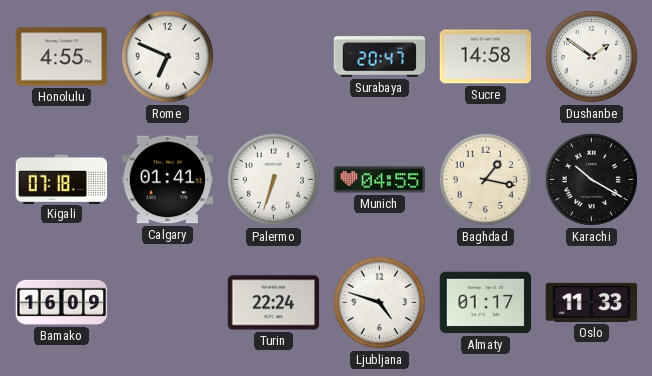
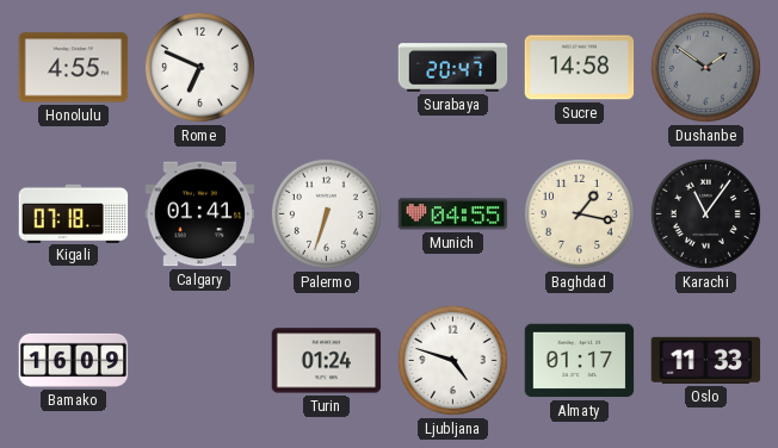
Dushanbe dial: white -> grey (705, 67)
Karachi: 10:20 -> 11:06 (705, 213)
Turin: 22:24 -> 01:24 (327, 361)
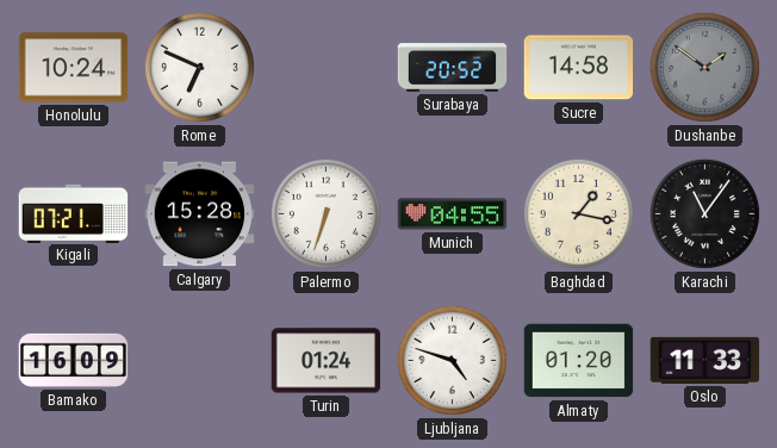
Honolulu: 4:55 -> 10:24 (74, 68)
Surabaya: 20:47 -> 20:52 (453, 68)
Kigali: 07:18 -> 07:21 (74, 213)
Calgary: 01:41 -> 15:28 (200, 214)
Almaty: 01:17 -> 01:20 (579, 361)
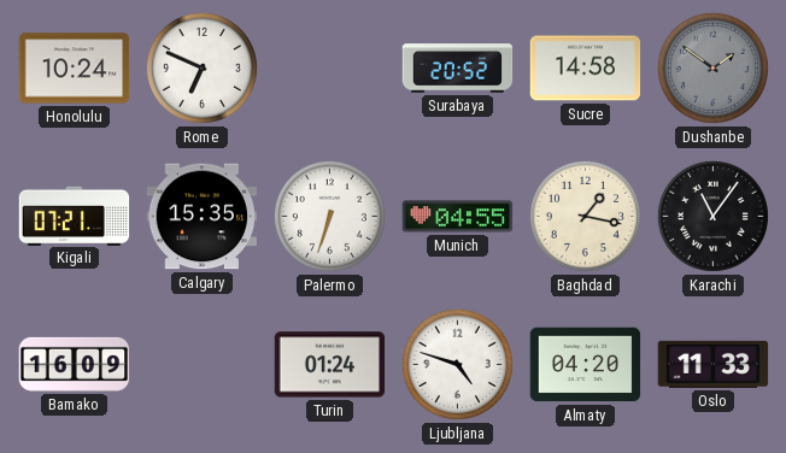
Calgary: 15:28 -> 15:35 (203, 217)
Almaty: 01:20 -> 04:20 (586, 365)
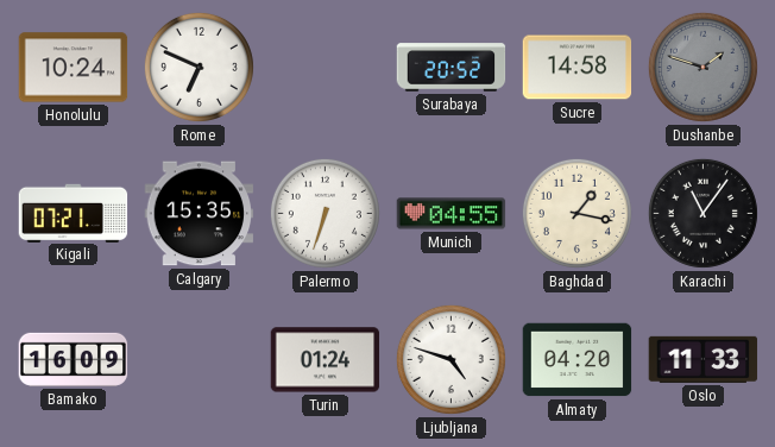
Dushanbe: 1:51 -> 1:48 (702, 67)
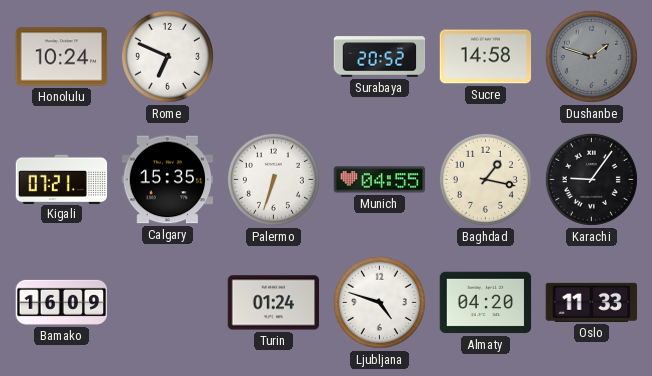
Karachi: 11:06 -> 9:06 (591, 179)
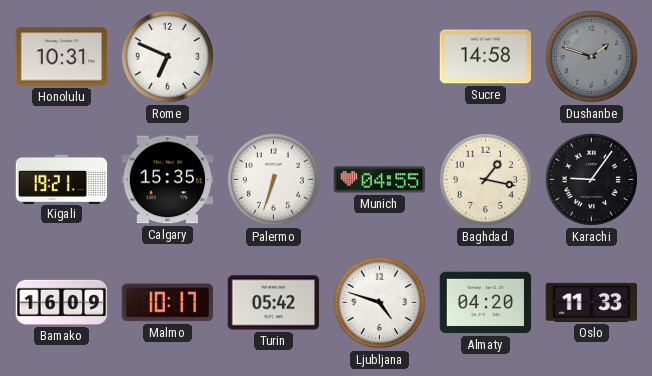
Honolulu: 10:24 -> 10:31 (62, 57)
Surabaya: 20:52 -> none (380, 57)
Kigali: 07:21 -> 19:21 (62, 179)
Malmo: none -> 10:17 (168, 303)
Turin: 01:24 -> 05:42 (274, 303)
